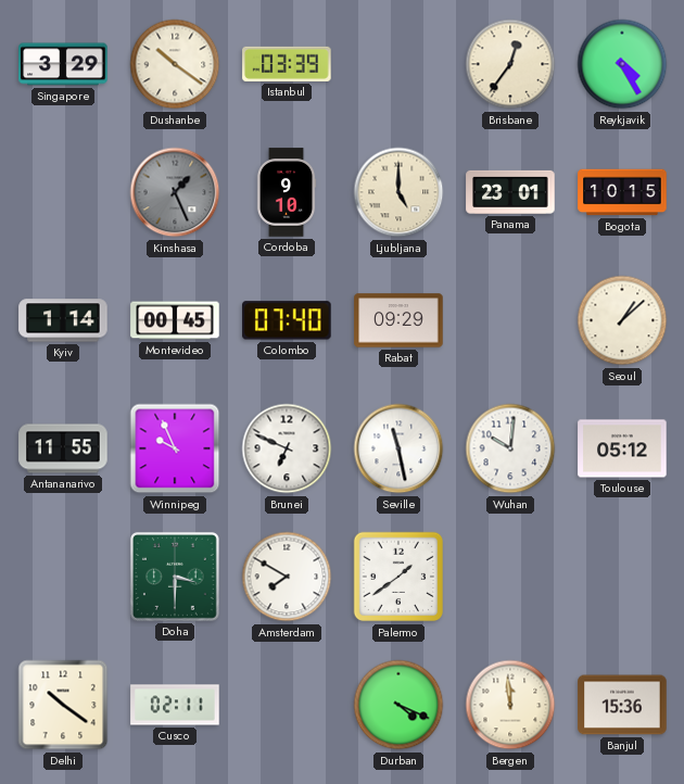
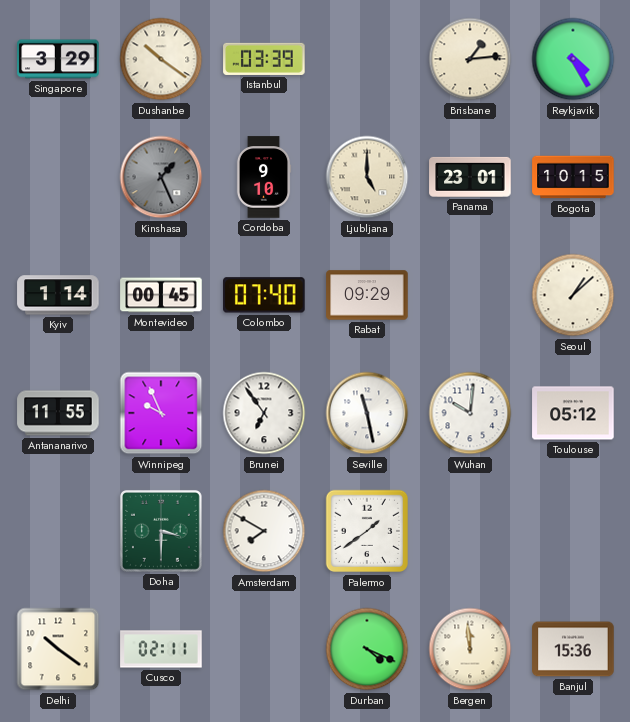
Brisbane: 12:36 -> 1:14 (470, 59)
Brunei: 6:49 -> 6:54 (264, 413)
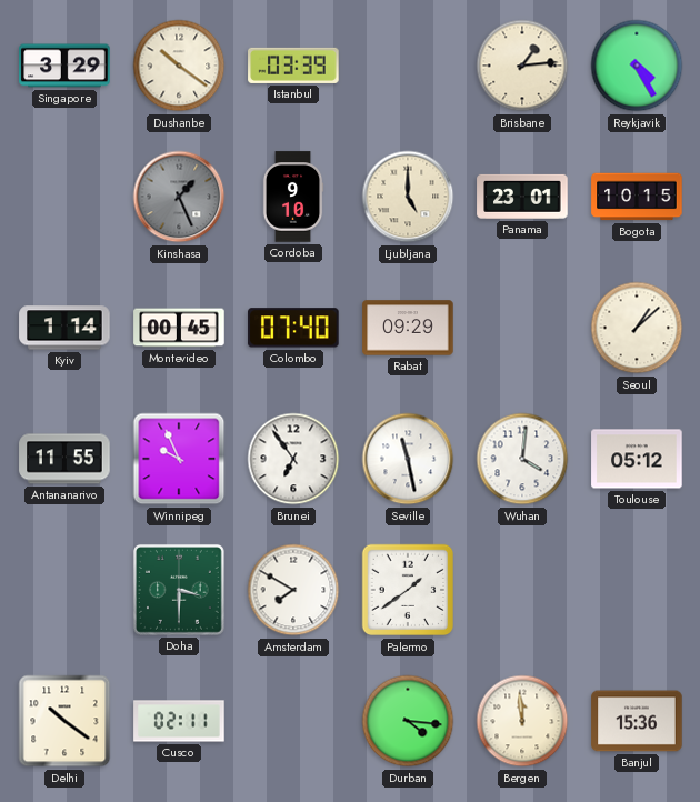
Wuhan: 10:01 -> 4:01 (522, 459)
Durban: 4:19 -> 4:16 (408, 721)
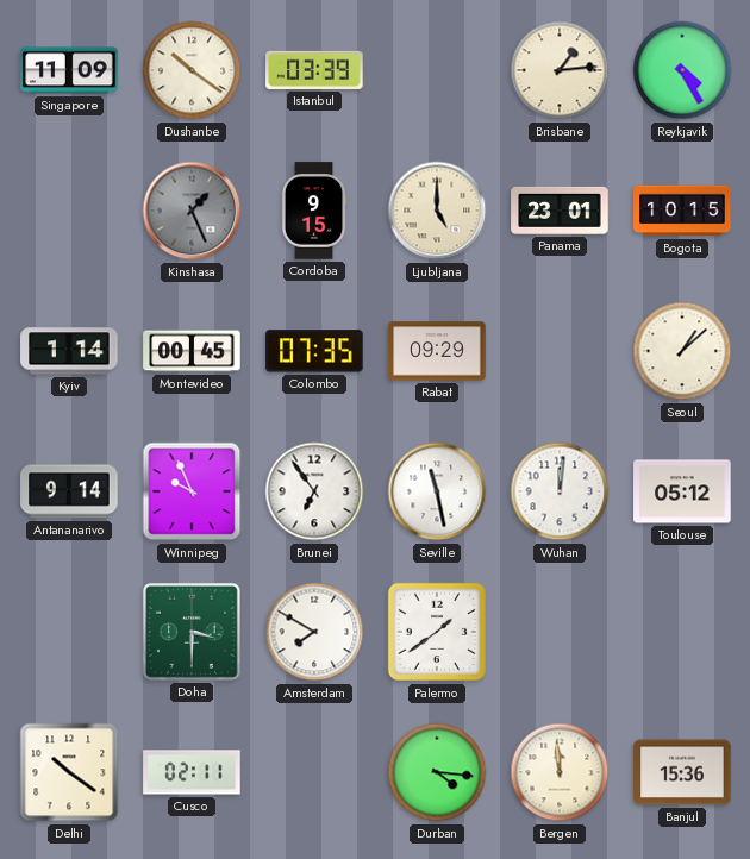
Singapore: 3:29 -> 11:09 (69, 70)
Cordoba: 9:10 -> 9:15 (314, 211)
Colombo: 07:40 -> 07:35 (314, 351)
Antananarivo: 11:55 -> 9:14 (69, 491)
Wuhan: 4:01 -> 12:01 (560, 491)
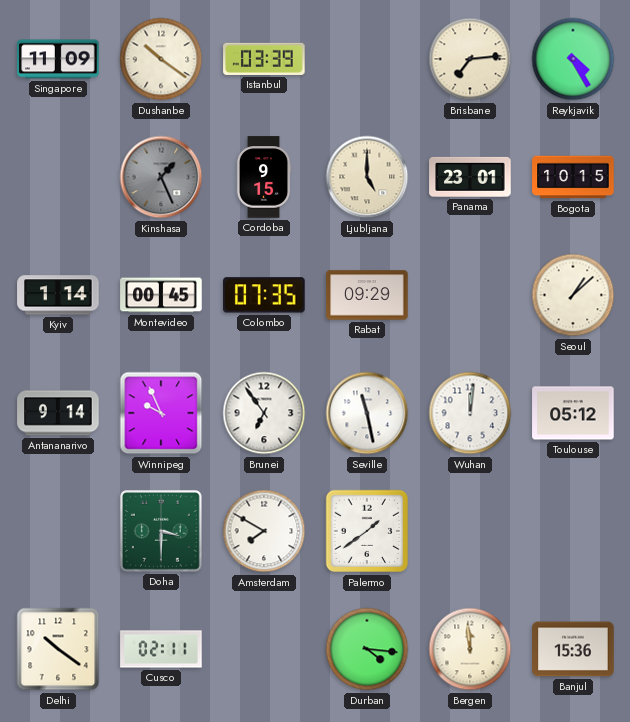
Brisbane: 1:14 -> 7:14 (470, 59)
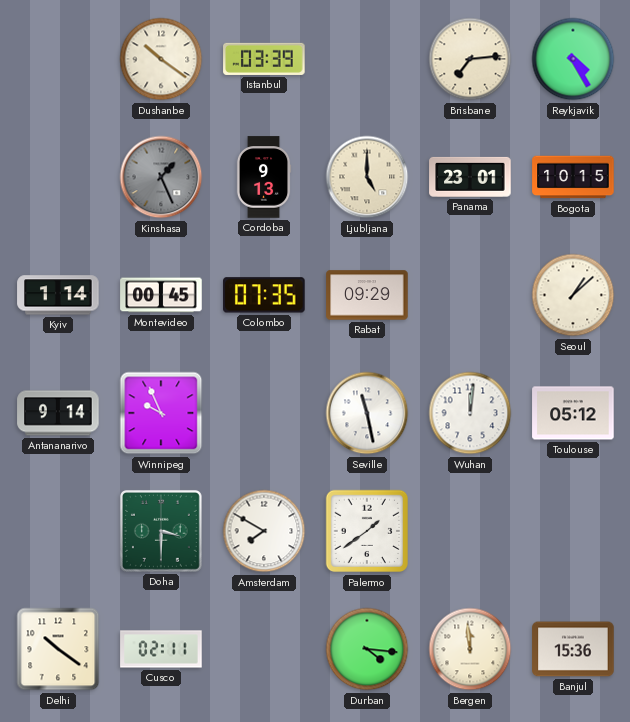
Singapore: 11:09 -> none (58, 59)
Cordoba: 9:15 -> 9:13 (264, 177)
Brunei: 6:54 -> none (264, 413)
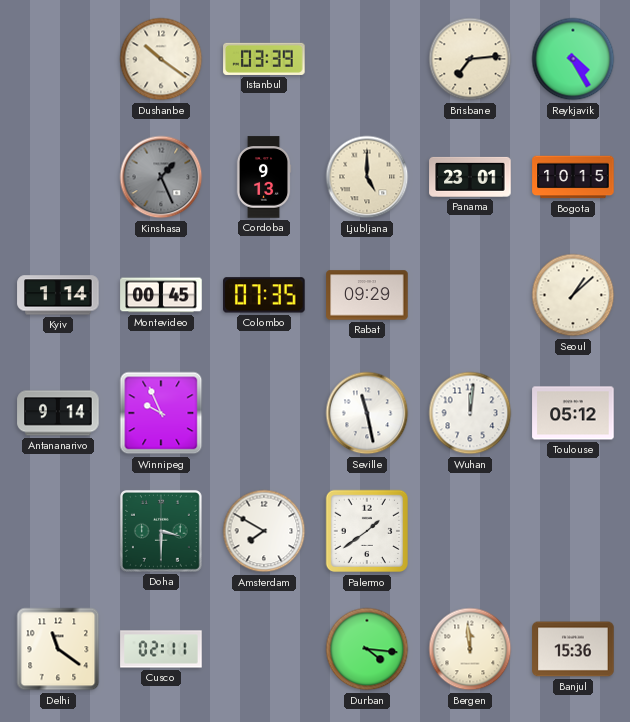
Delhi: 10:21 -> 11:21 (58, 649)
